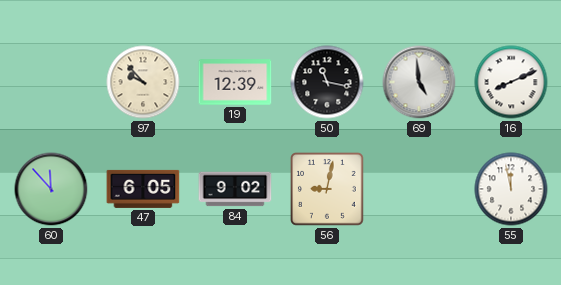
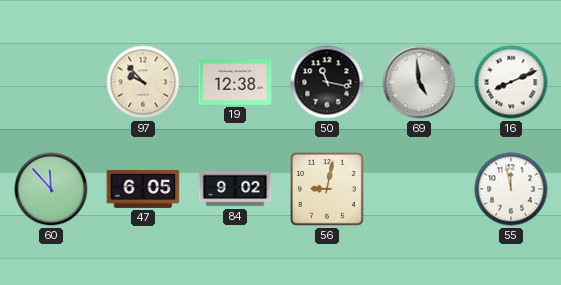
19: 12:39 -> 12:38 (235, 82)
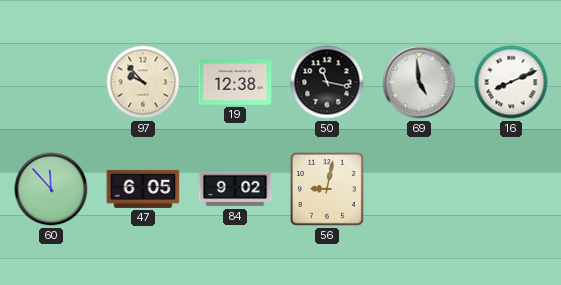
55: 11:58 -> none (511, 189)
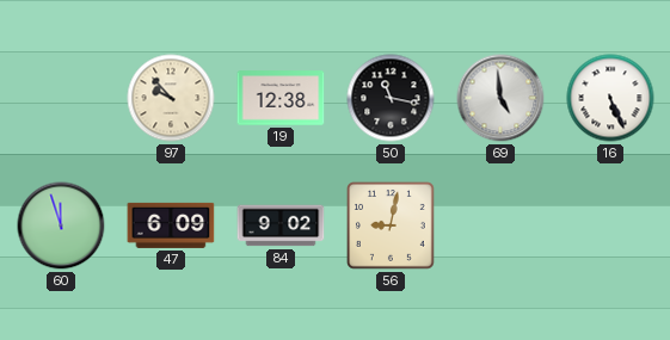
16: 8:11 -> 5:26 (610, 98)
60: 11:53 -> 11:57 (61, 225)
47: 6:05 -> 6:09 (171, 225)
